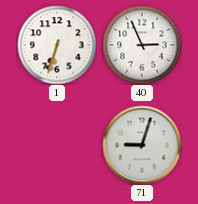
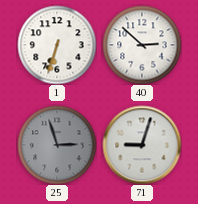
40: 2:56 -> 2:52 (142, 45)
25: none -> 2:57 (57, 145)
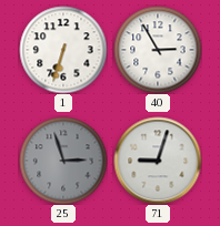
40: 2:52 -> 2:55 (158, 50)
